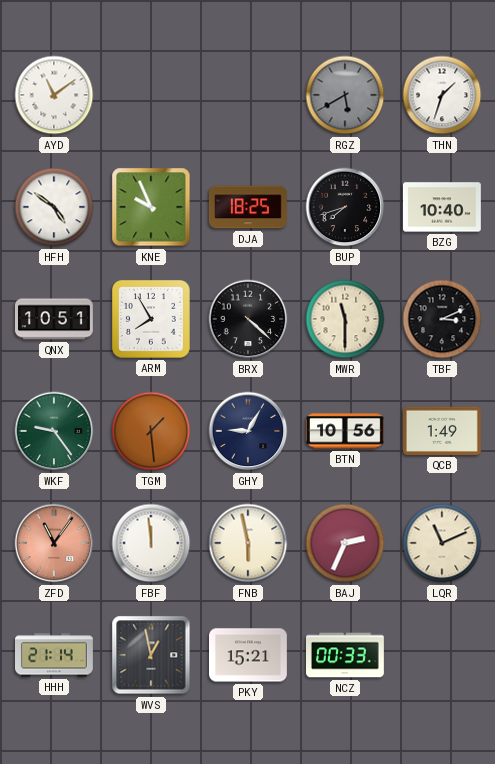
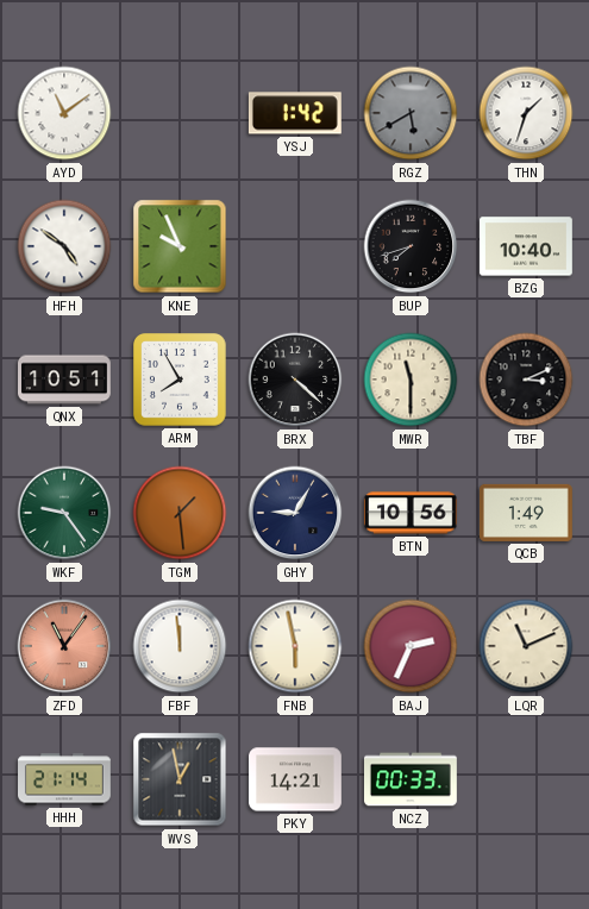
YSJ: none -> 1:42 (295, 113)
DJA: 18:25 -> none (248, 207)
PKY: 15:21 -> 14:21 (296, 779)
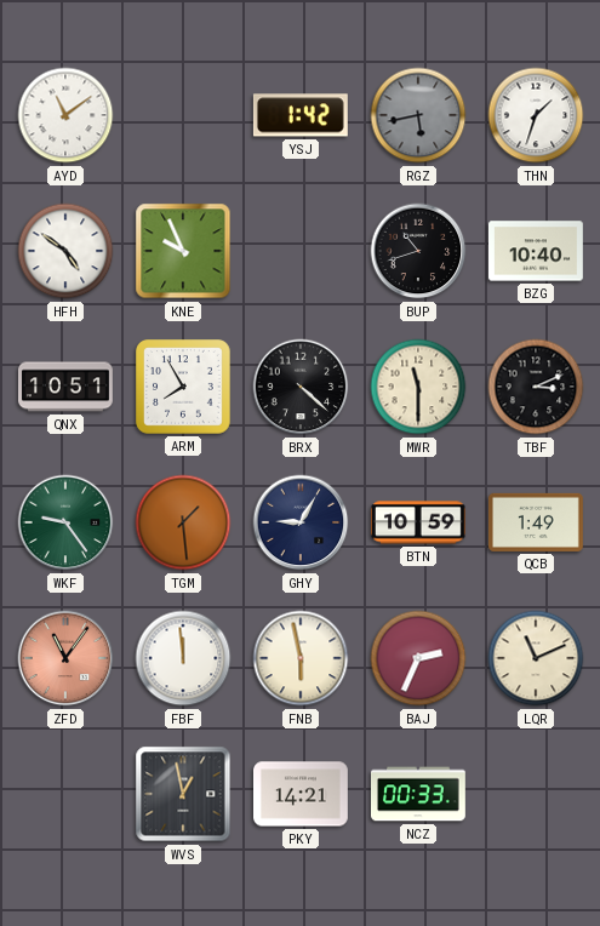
RGZ: 5:40 -> 5:43 (418, 115)
BUP: 7:42 -> 10:42 (418, 251)
BTN: 10:56 -> 10:59 (418, 522)
HHH: 21:14 -> none (65, 779)
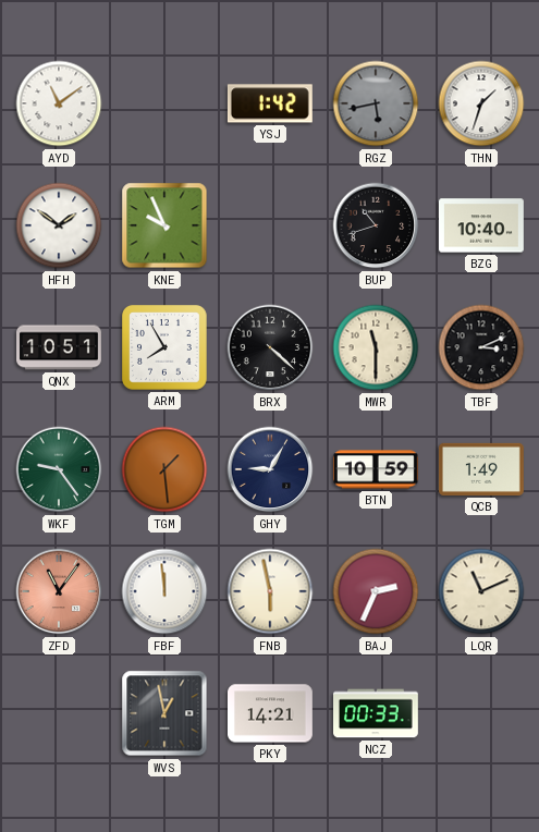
HFH: 4:51 -> 1:51 (59, 225)
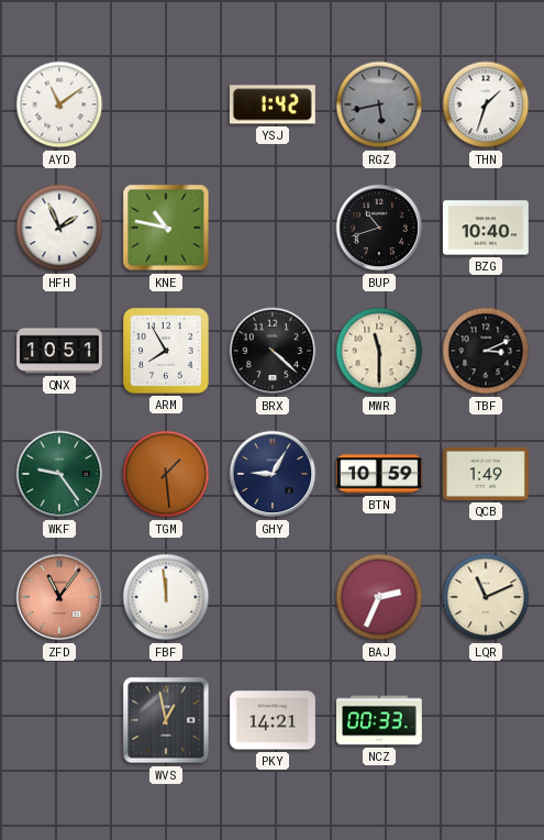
HFH: 1:51 -> 1:56 (59, 228)
KNE: 9:56 -> 10:47 (166, 228)
FNB: 5:58 -> none (270, 591)
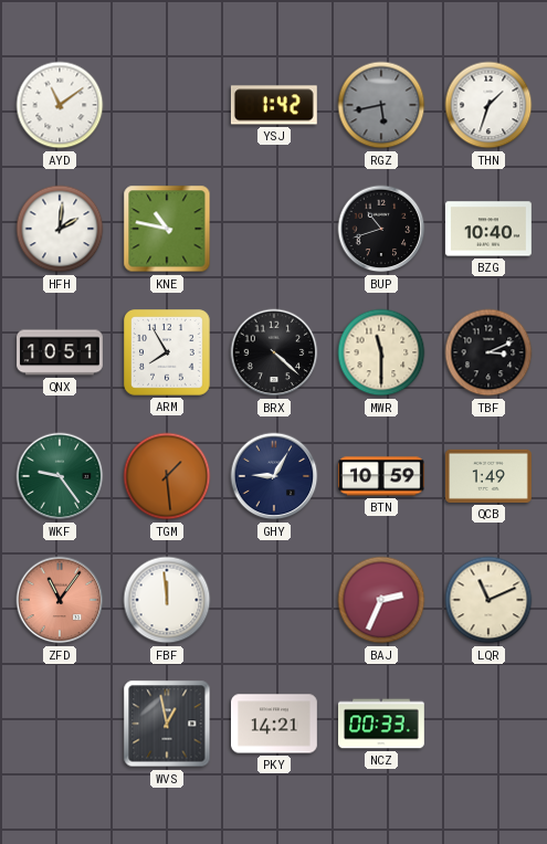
HFH: 1:56 -> 2:01 (60, 229)
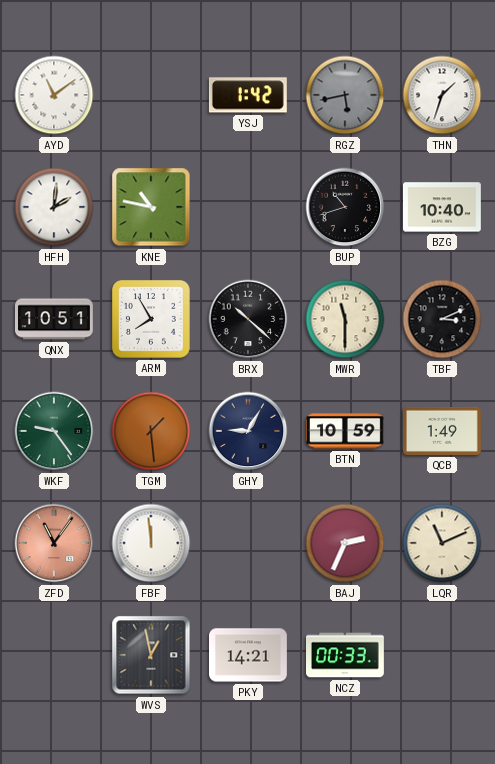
BRX: 4:22 -> 10:22 (248, 319)
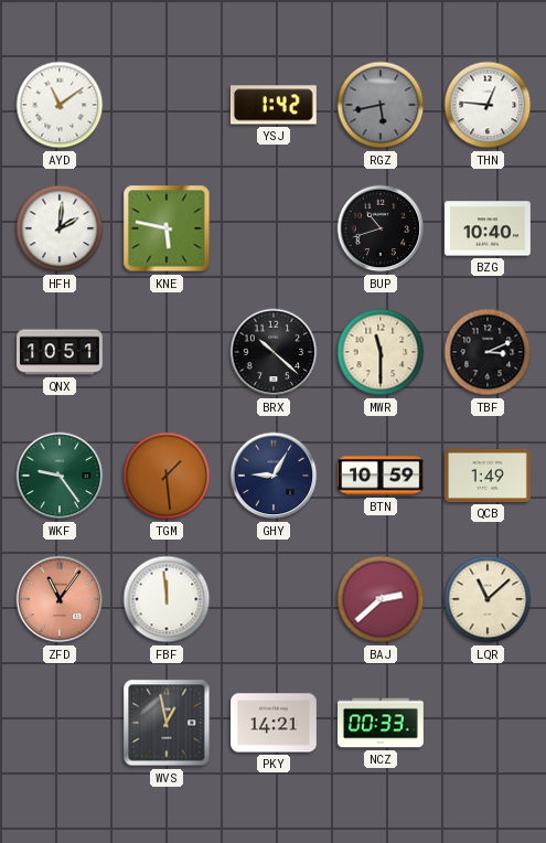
THN: 1:33 -> 12:46 (488, 105)
KNE: 10:47 -> 5:47 (167, 228)
ARM: 7:55 -> none (151, 319)
BAJ: 2:34 -> 2:38 (381, 599)
LQR: 11:11 -> 11:08 (488, 599)
